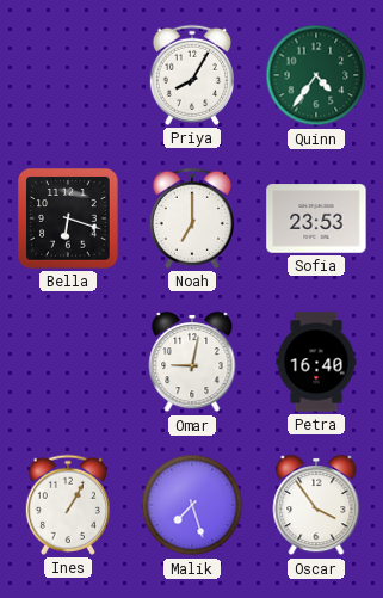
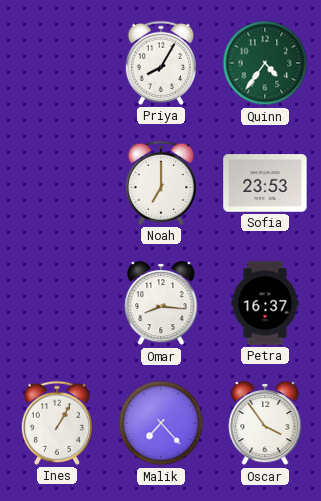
Bella: 6:18 -> none (68, 218)
Omar: 9:02 -> 8:16 (161, 304)
Petra: 16:40 -> 16:37 (265, 303)
Malik: 7:27 -> 7:23 (161, 423)
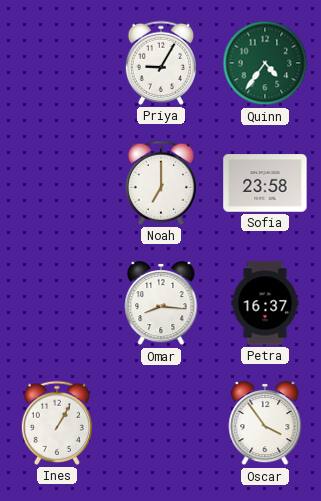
Priya: 8:05 -> 9:05 (160, 63)
Sofia: 23:53 -> 23:58 (265, 183)
Malik: 7:23 -> none (161, 423)
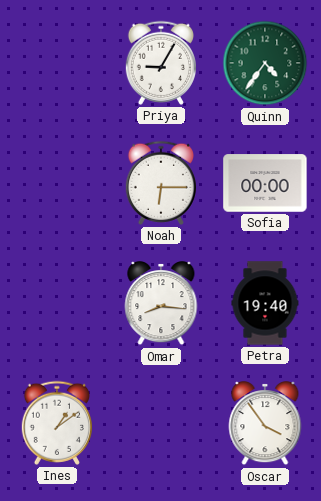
Noah: 7:00 -> 6:15 (160, 183)
Sofia: 23:58 -> 00:00 (265, 183)
Petra: 16:37 -> 19:40 (265, 303)
Ines: 1:05 -> 1:09 (56, 423)
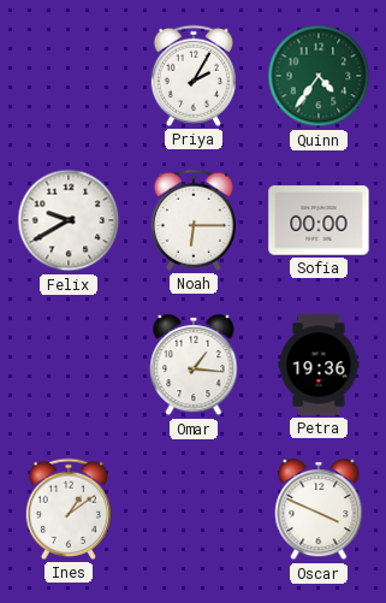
Priya: 9:05 -> 2:05 (192, 76)
Felix: none -> 9:40 (69, 220)
Omar: 8:16 -> 1:16 (194, 366)
Petra: 19:40 -> 19:36 (319, 365)
Oscar: 3:54 -> 3:49 (319, 510)
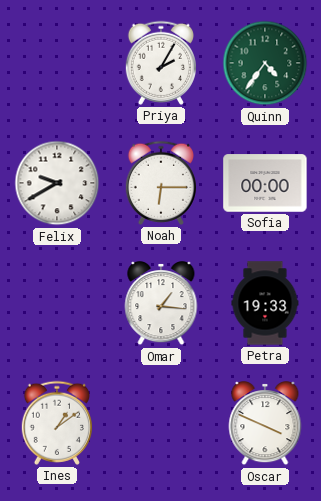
Petra: 19:36 -> 19:33 (265, 303)
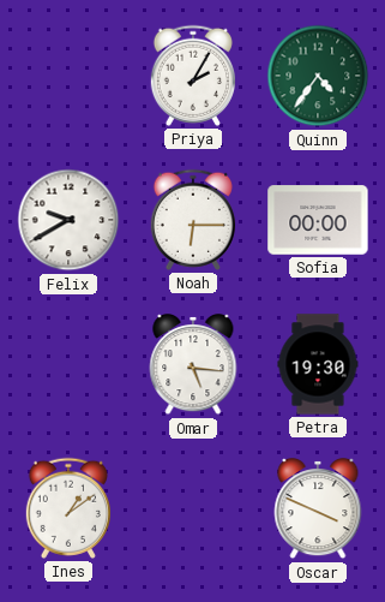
Omar: 1:16 -> 5:16 (193, 365)
Petra: 19:33 -> 19:30 (318, 364)
